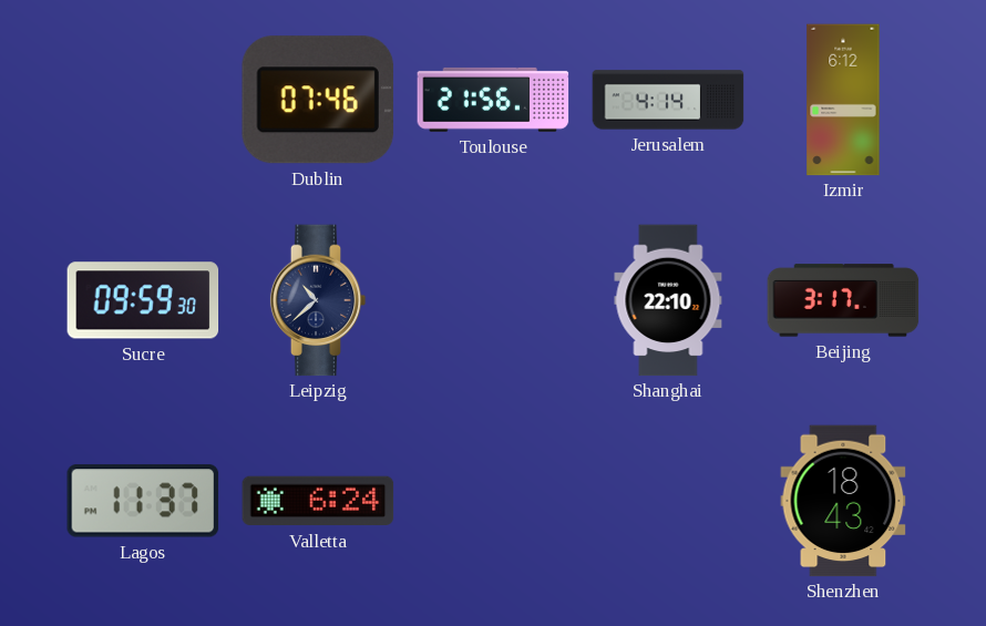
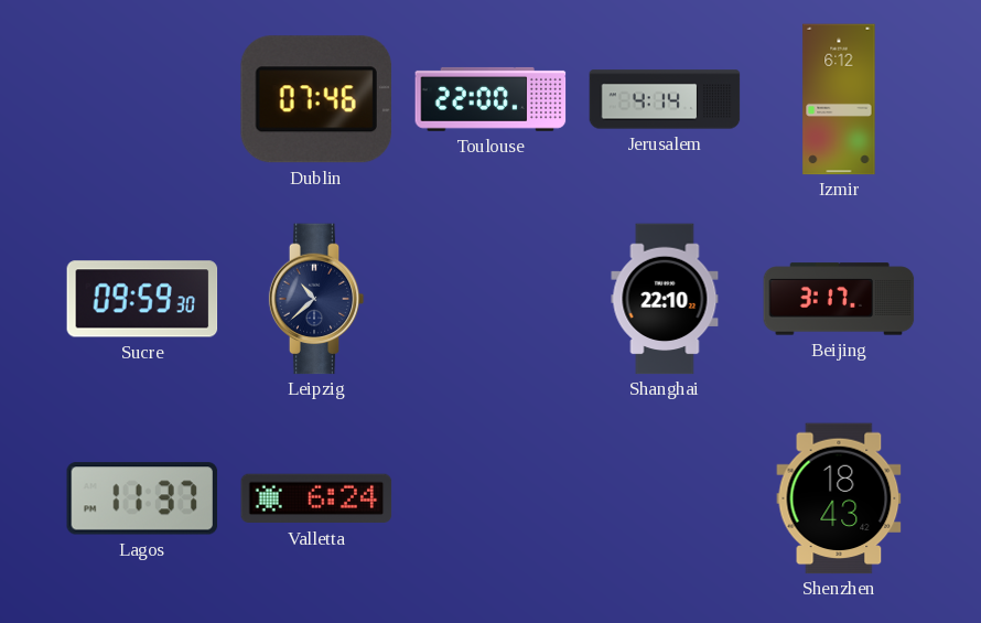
Toulouse: 21:56 -> 22:00 (490, 99)
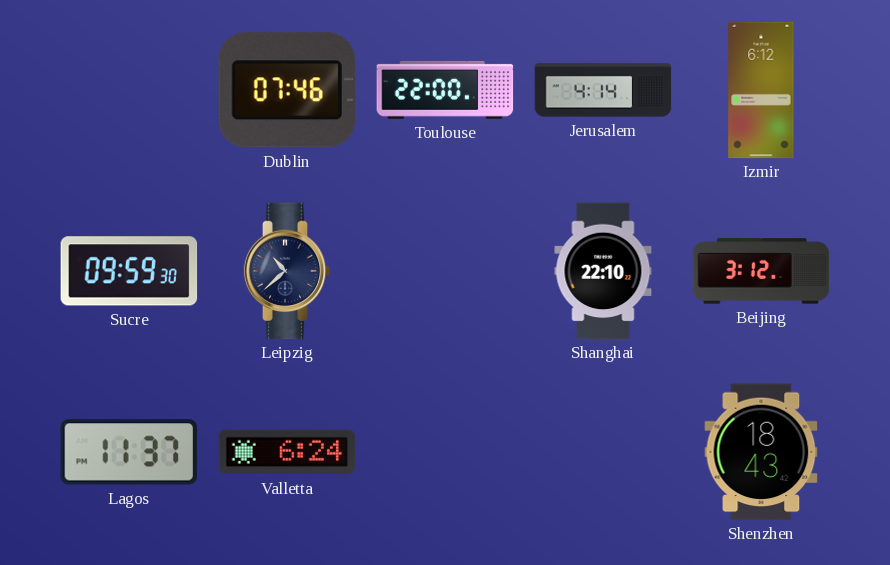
Beijing: 3:17 -> 3:12 (761, 271)
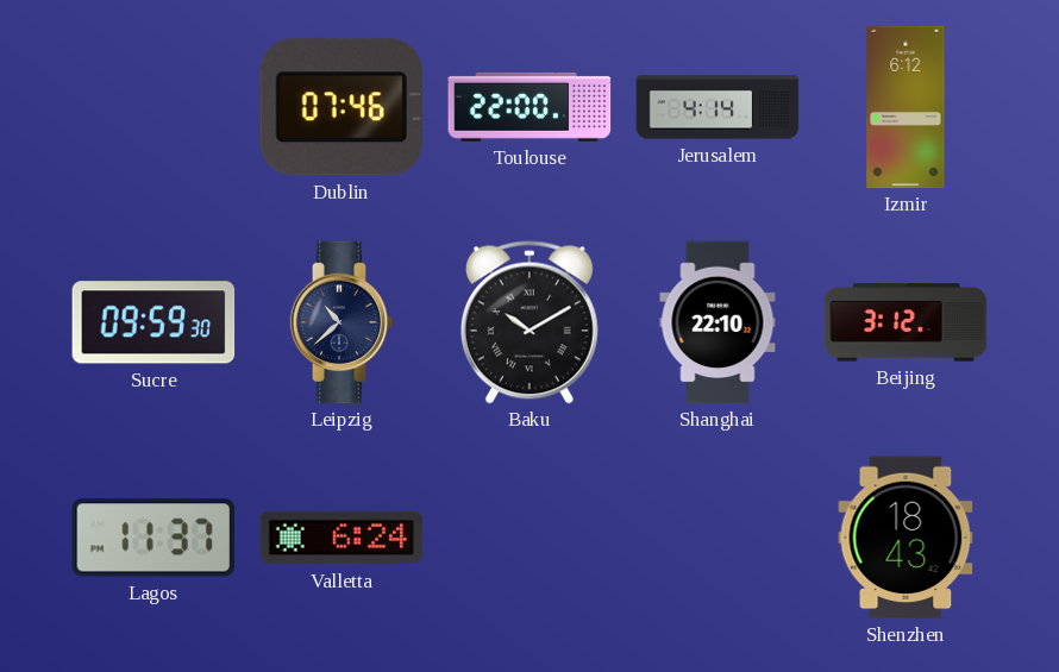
Baku: none -> 10:10 (529, 322)
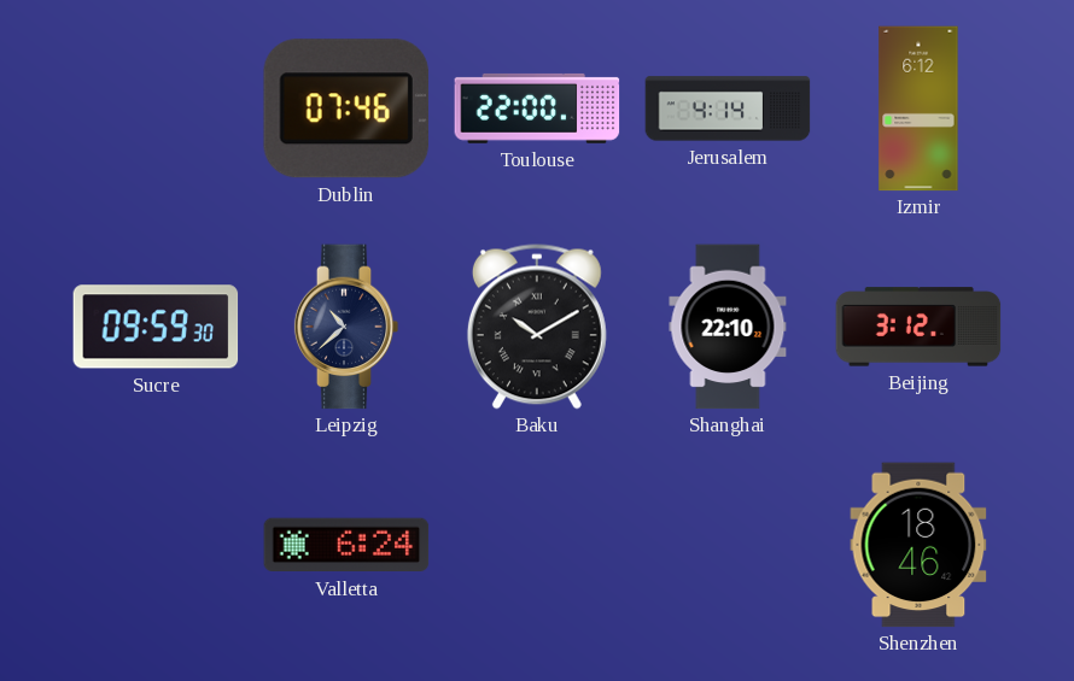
Lagos: 11:37 -> none (153, 538)
Shenzhen: 18:43 -> 18:46 (918, 545)
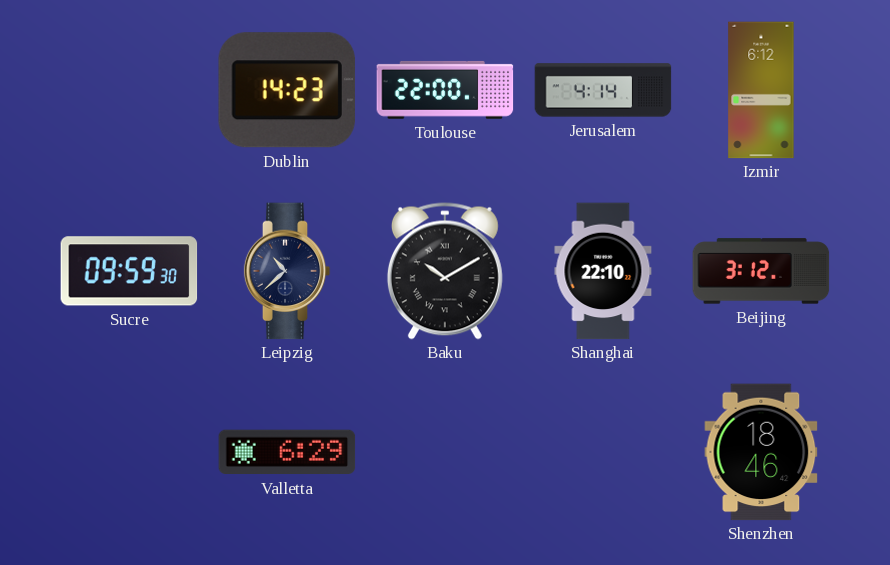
Dublin: 07:46 -> 14:23 (287, 90)
Valletta: 6:24 -> 6:29 (287, 452)
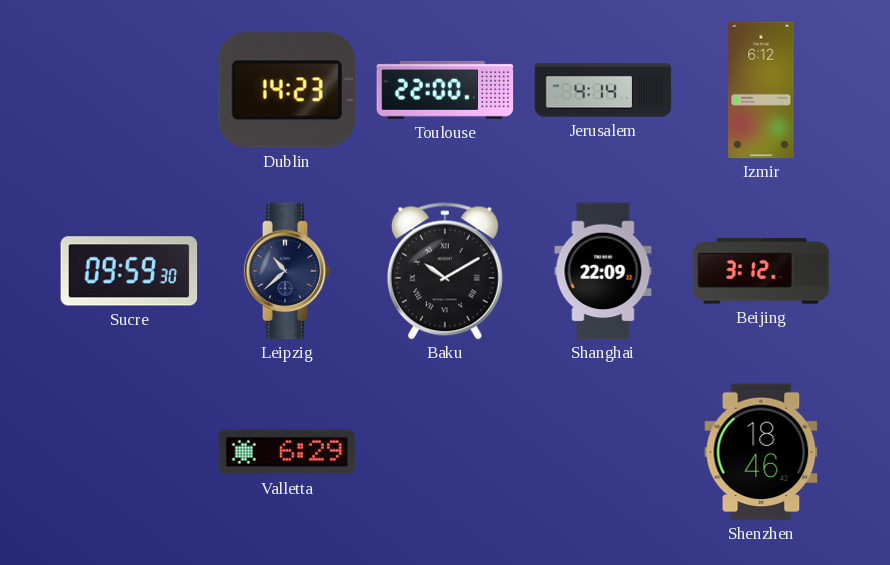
Shanghai: 22:10 -> 22:09 (603, 271)
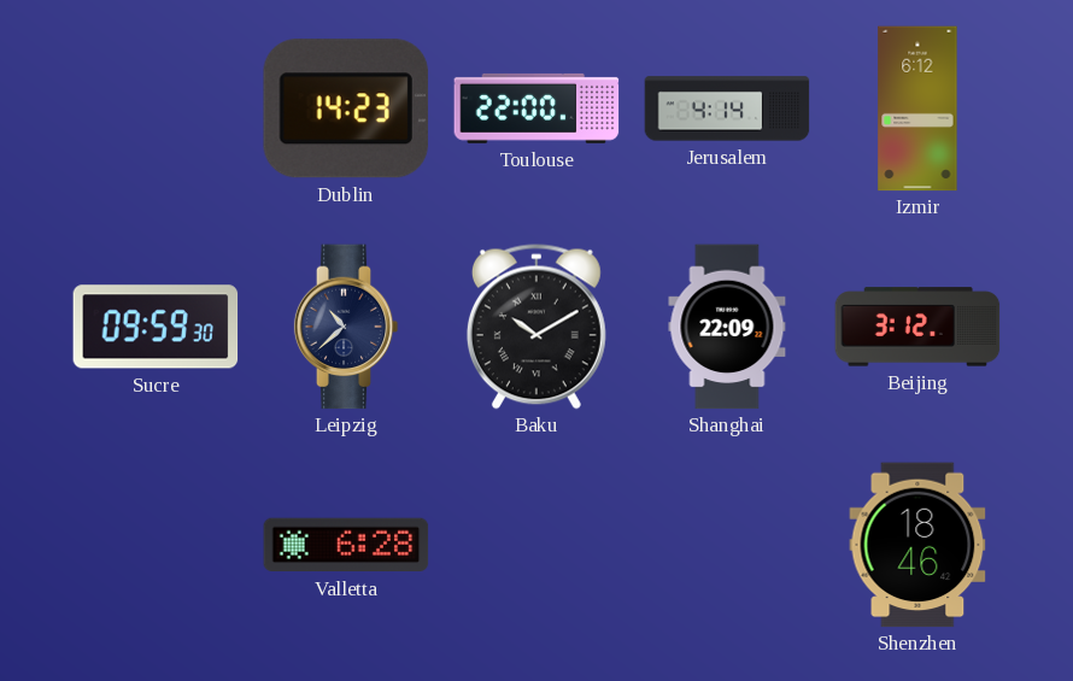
Valletta: 6:29 -> 6:28 (346, 545)
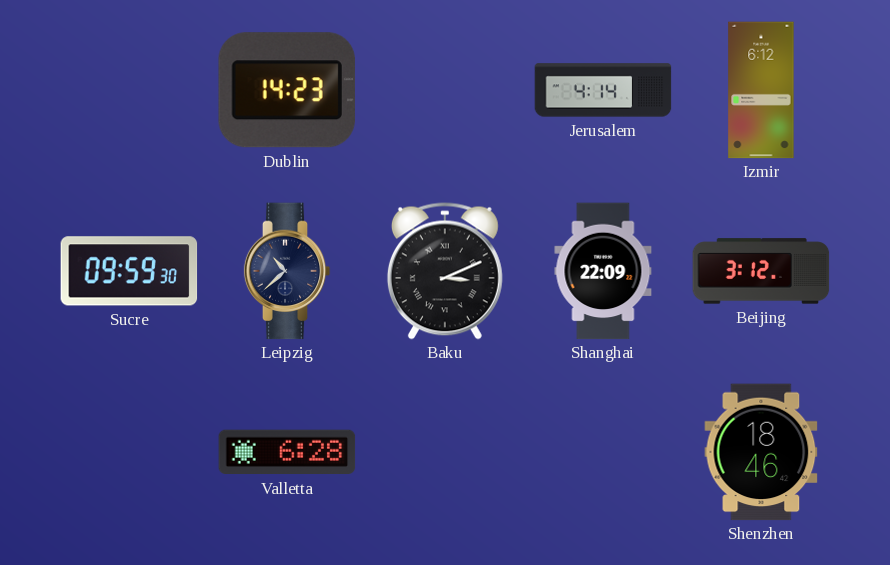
Toulouse: 22:00 -> none (536, 108)
Baku: 10:10 -> 3:11 (445, 271)
